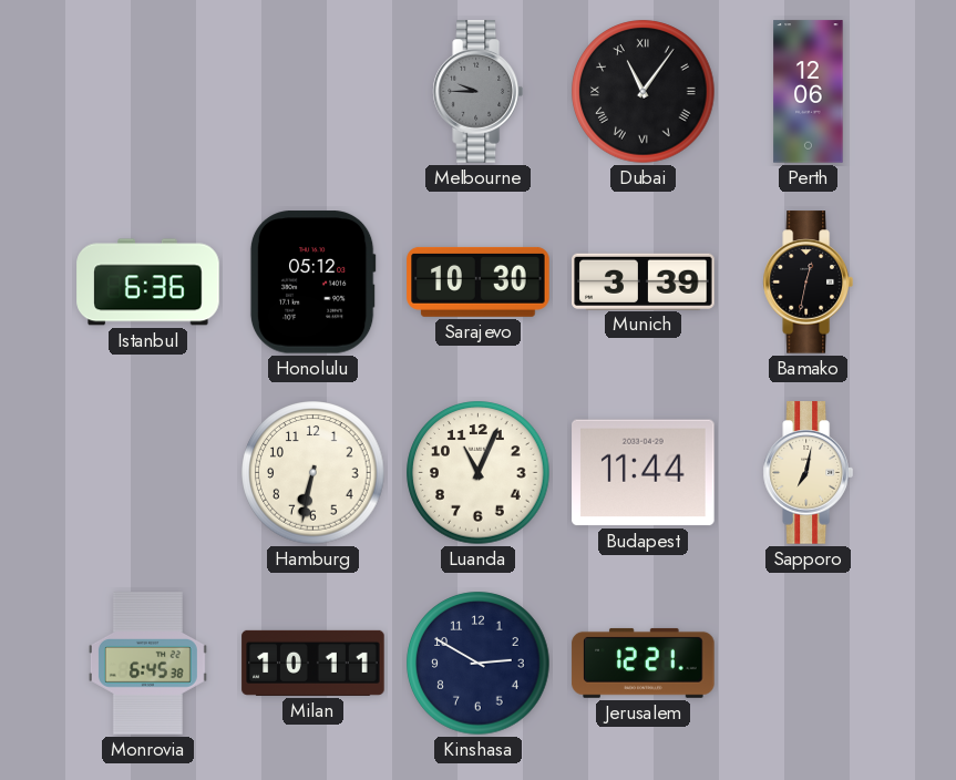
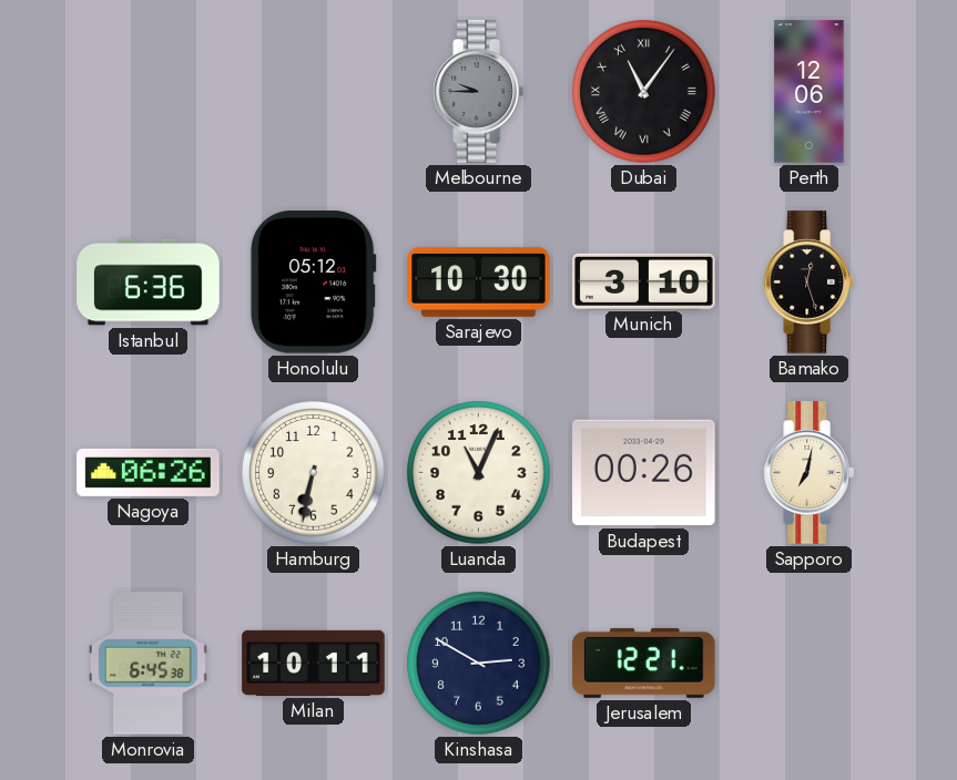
Munich: 3:39 -> 3:10 (644, 281)
Bamako: 12:32 -> 12:27 (808, 283)
Nagoya: none -> 06:26 (149, 472)
Budapest: 11:44 -> 00:26 (644, 473)
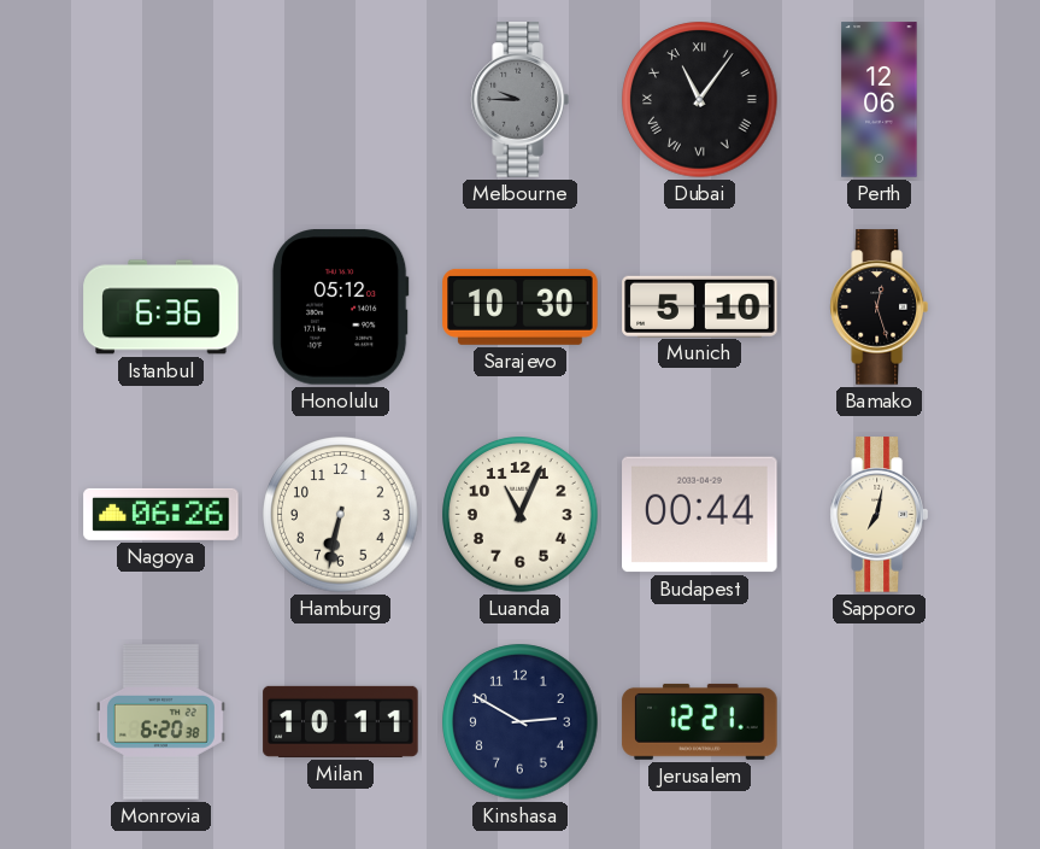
Munich: 3:10 -> 5:10 (700, 306)
Budapest: 00:26 -> 00:44 (700, 515)
Monrovia: 6:45 -> 6:20 (160, 722)
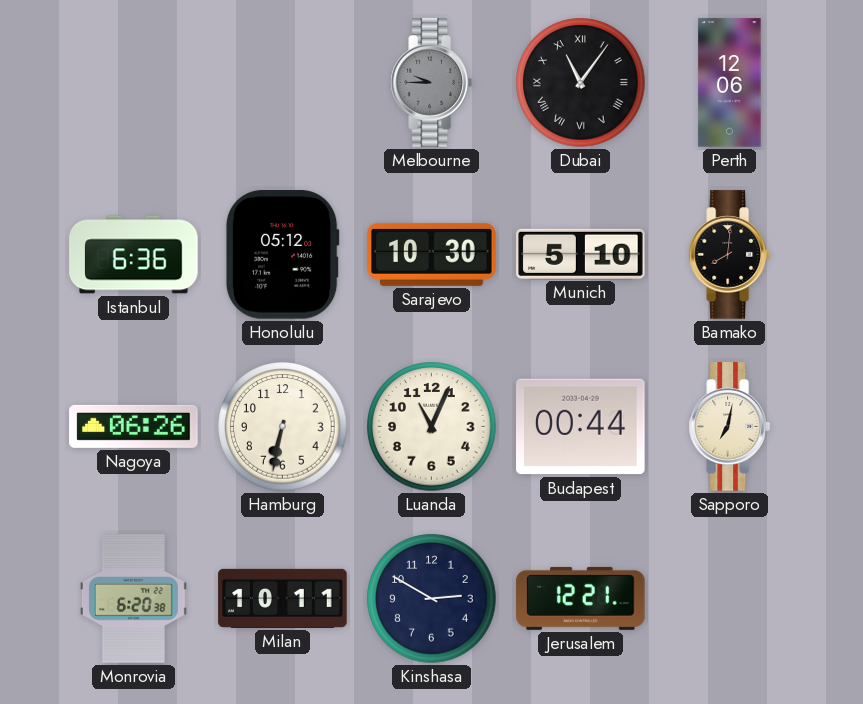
Bamako: 12:27 -> 8:01 (729, 255)
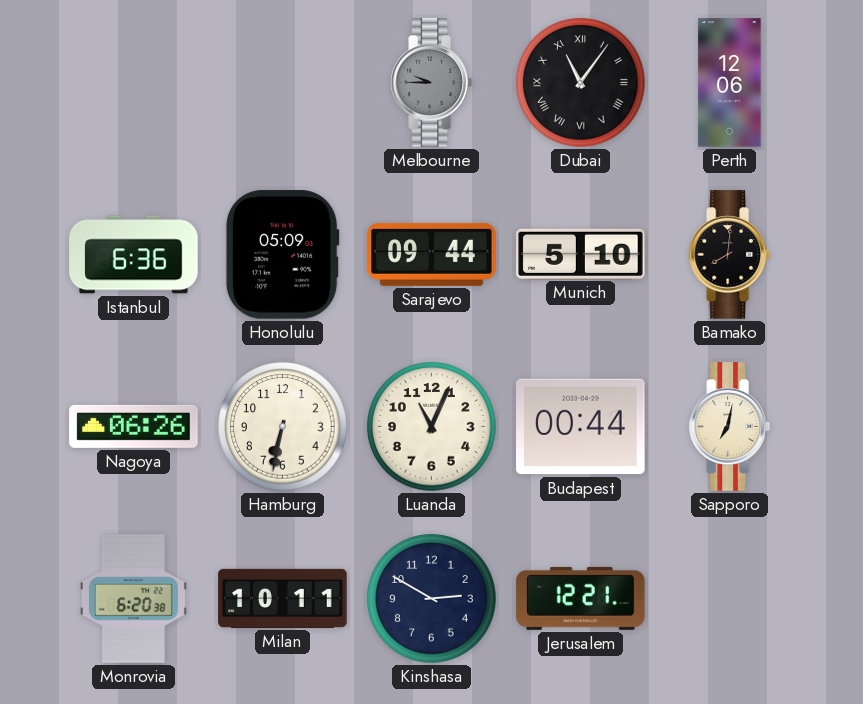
Honolulu: 05:12 -> 05:09 (282, 255)
Sarajevo: 10:30 -> 09:44 (432, 254)
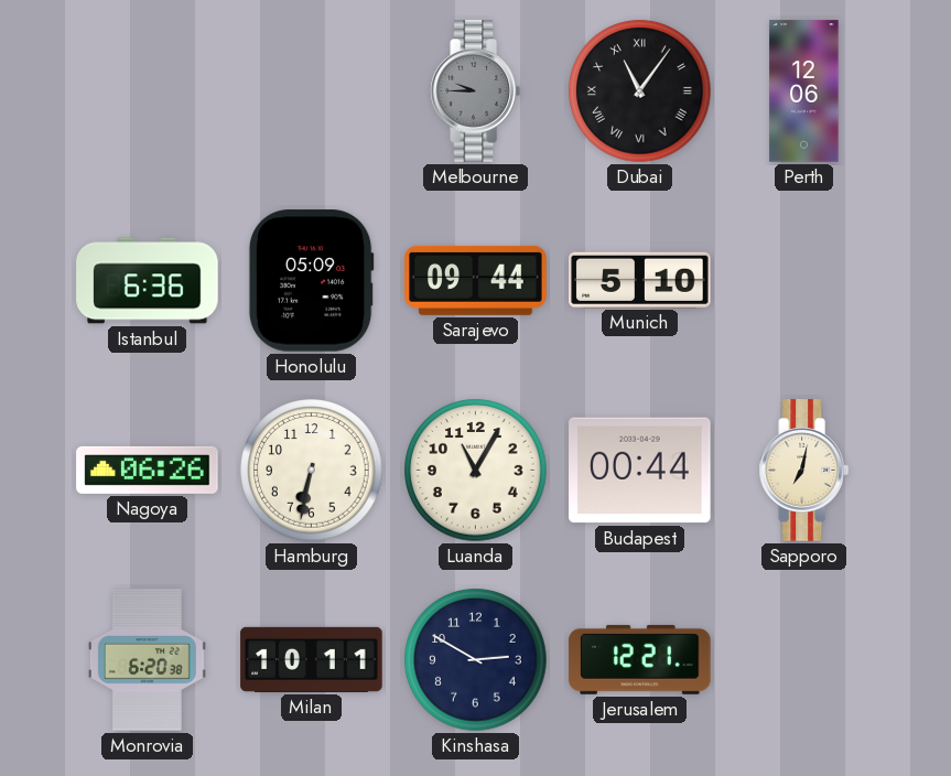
Bamako: 8:01 -> none (729, 255)
Luanda: 11:04 -> 11:05 (476, 471)
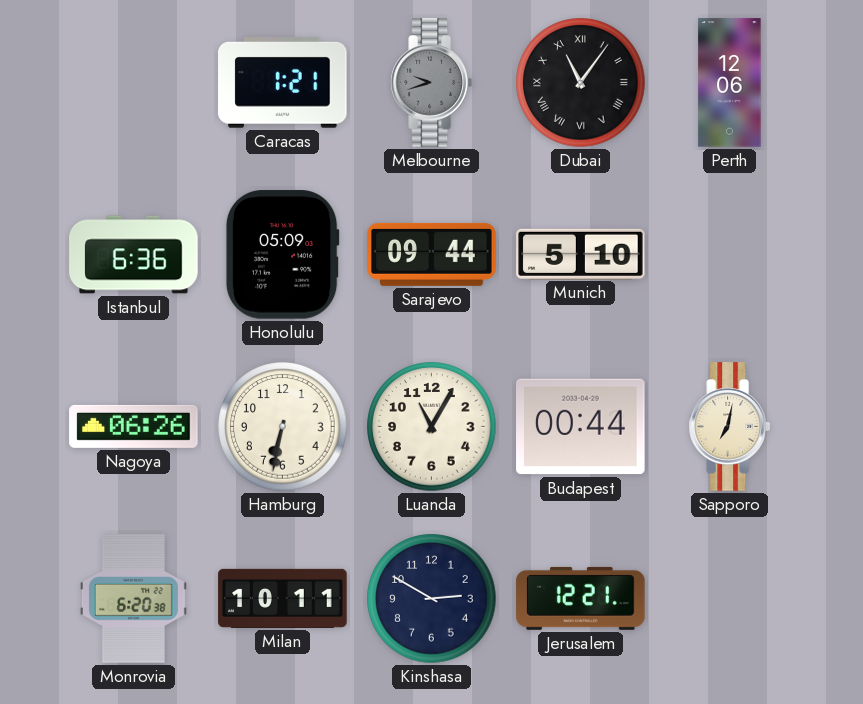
Caracas: none -> 1:21 (283, 83)
Melbourne: 9:45 -> 9:42 (431, 83)
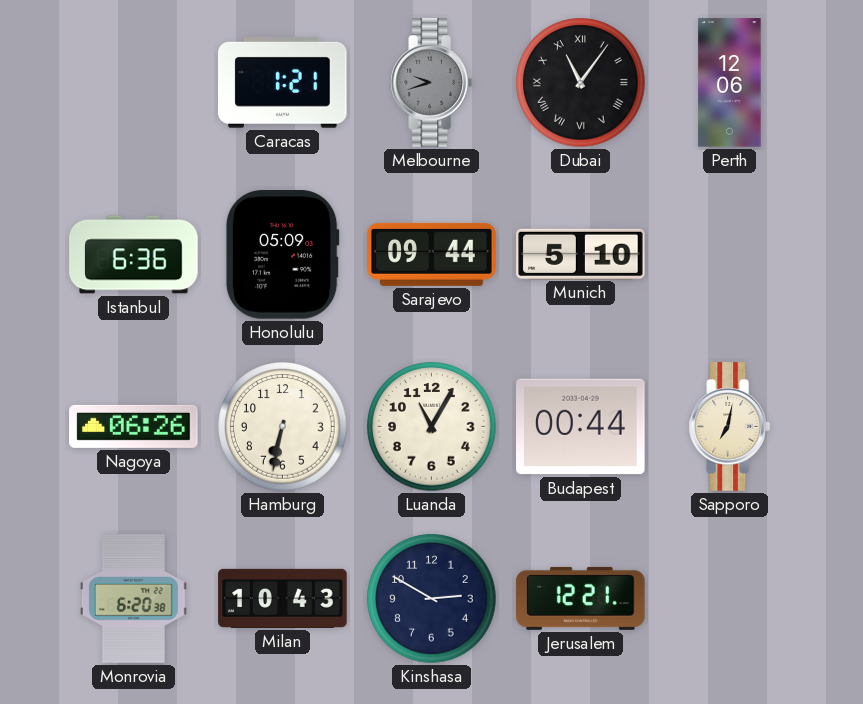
Milan: 10:11 -> 10:43 (283, 598)
